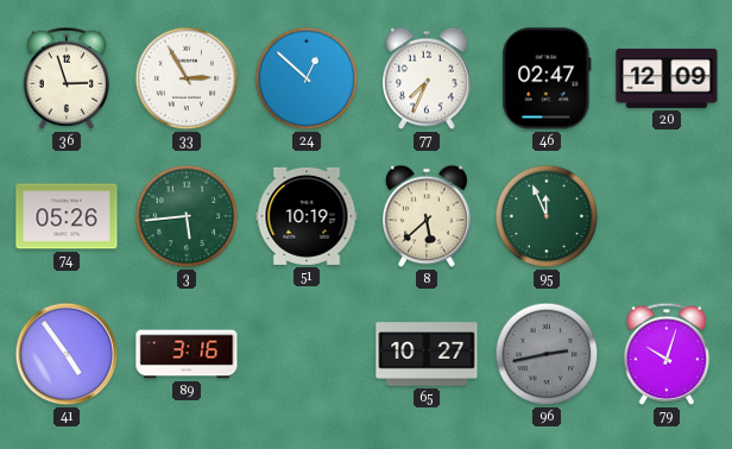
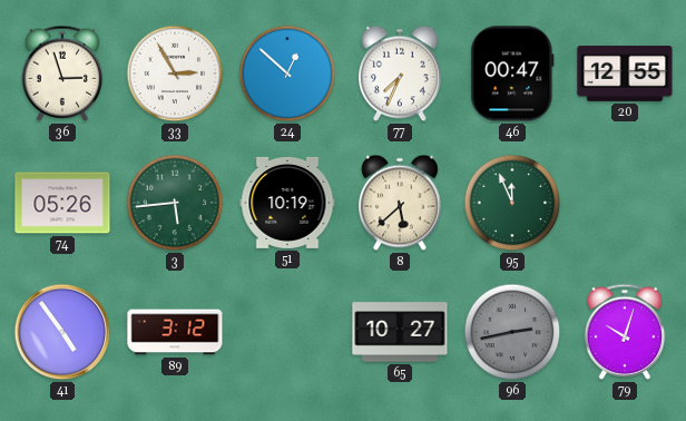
46: 02:47 -> 00:47 (512, 74)
20: 12:09 -> 12:55 (625, 74)
89: 3:16 -> 3:12 (175, 332)
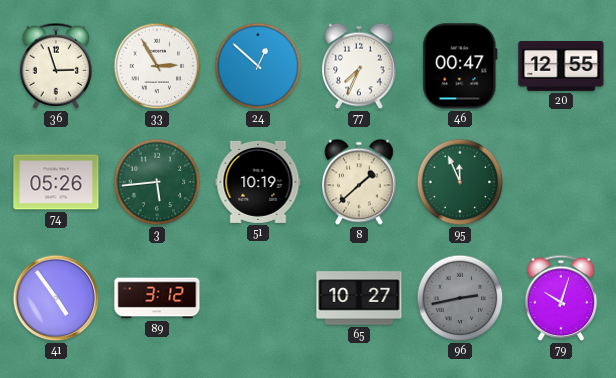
8: 5:38 -> 1:38 (359, 182)
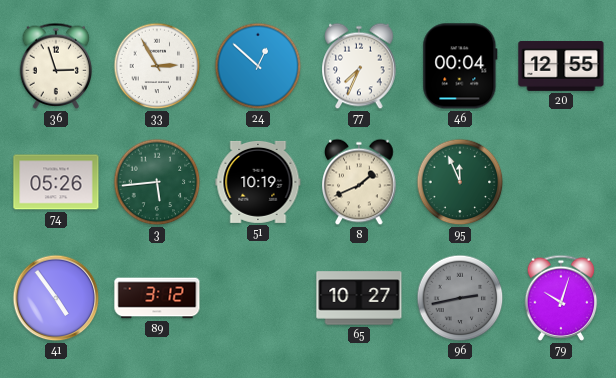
46: 00:47 -> 00:04 (460, 66)
8: 1:38 -> 1:41 (359, 182)
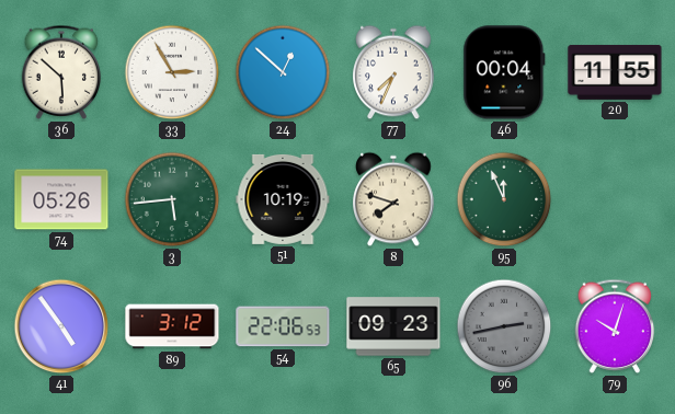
36: 2:57 -> 5:52 (61, 72)
20: 12:55 -> 11:55 (615, 72)
8: 1:41 -> 7:48 (393, 199)
54: none -> 22:06 (283, 326)
65: 10:27 -> 09:23 (393, 326)
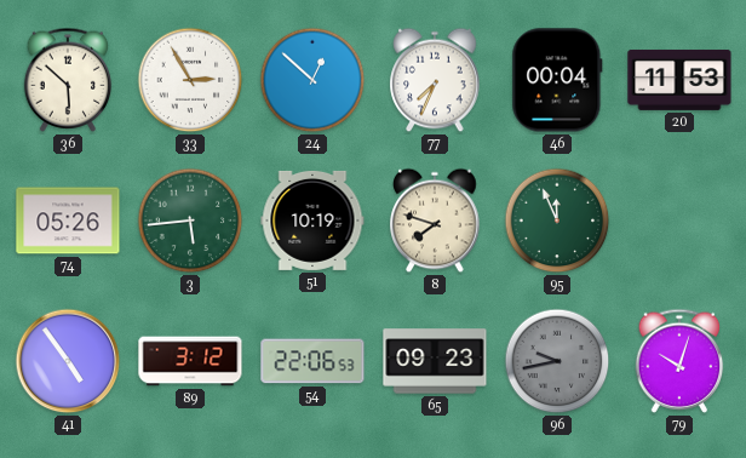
20: 11:55 -> 11:53 (679, 80)
96: 2:43 -> 9:43 (557, 361)
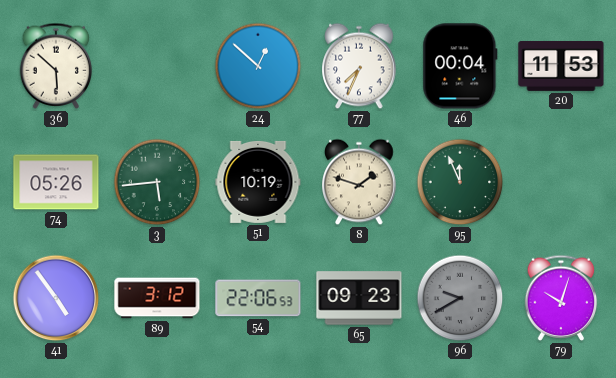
33: 2:55 -> none (190, 80)
8: 7:48 -> 1:48 (359, 182)
96: 9:43 -> 9:40 (460, 298)
